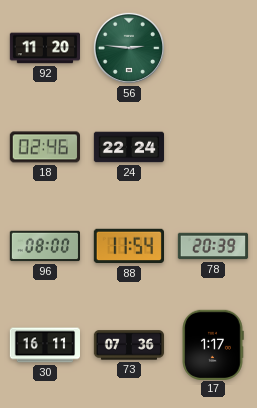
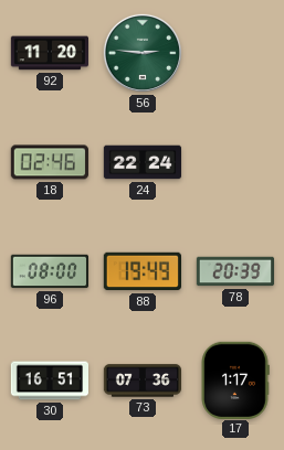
88: 11:54 -> 19:49 (141, 271)
30: 16:11 -> 16:51 (49, 381)
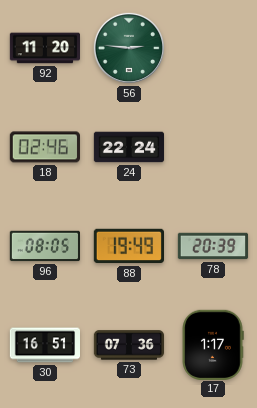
96: 08:00 -> 08:05 (44, 246)
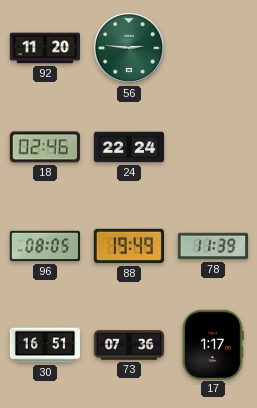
78: 20:39 -> 11:39 (213, 246)
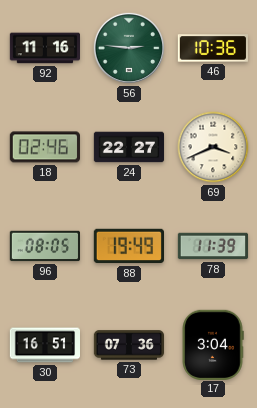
92: 11:20 -> 11:16 (45, 48)
46: none -> 10:36 (212, 48)
24: 22:24 -> 22:27 (129, 147)
69: none -> 3:41 (213, 147)
17: 1:17 -> 3:04 (213, 344)
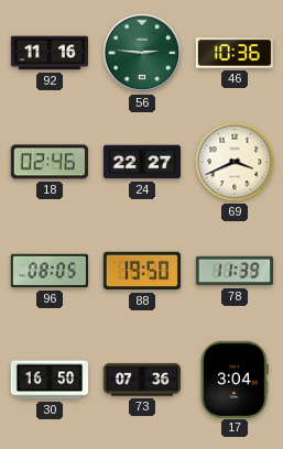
88: 19:49 -> 19:50 (141, 271)
30: 16:51 -> 16:50 (48, 380)
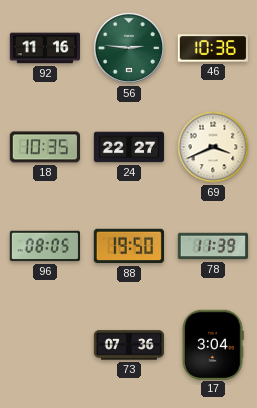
18: 02:46 -> 10:35 (45, 147)
30: 16:50 -> none (48, 380)
